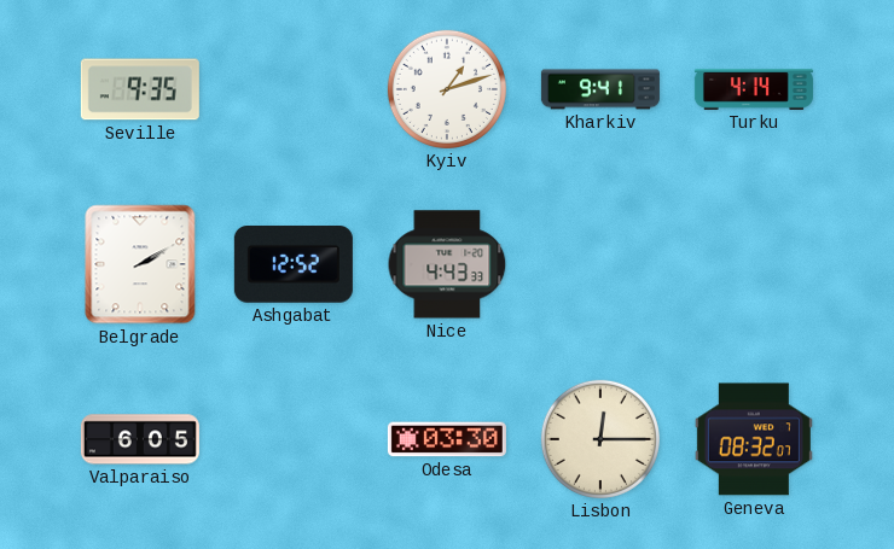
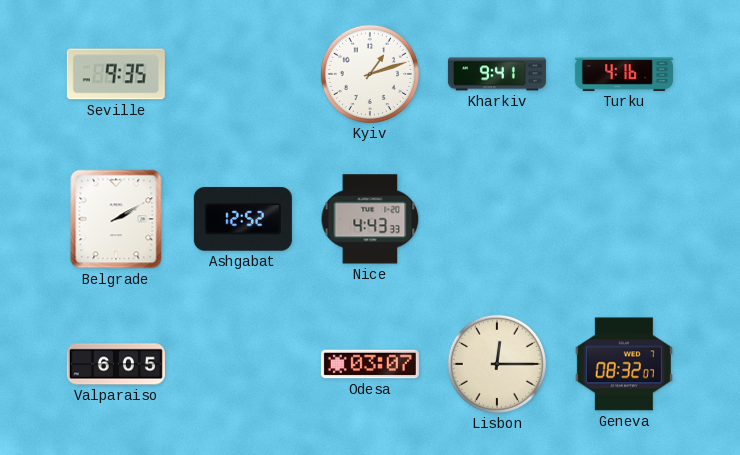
Turku: 4:14 -> 4:16 (624, 75)
Odesa: 03:30 -> 03:07 (370, 364)
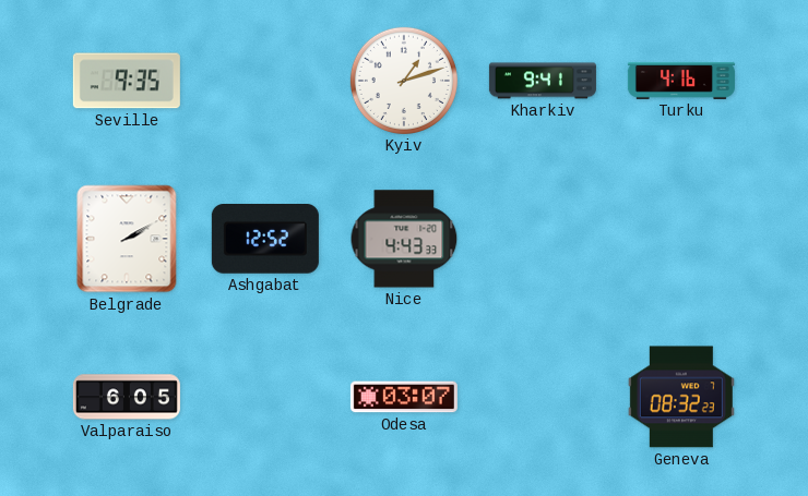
Lisbon: 12:15 -> none (497, 364)
Geneva: 08:32:07 -> 08:32:23 (681, 397)
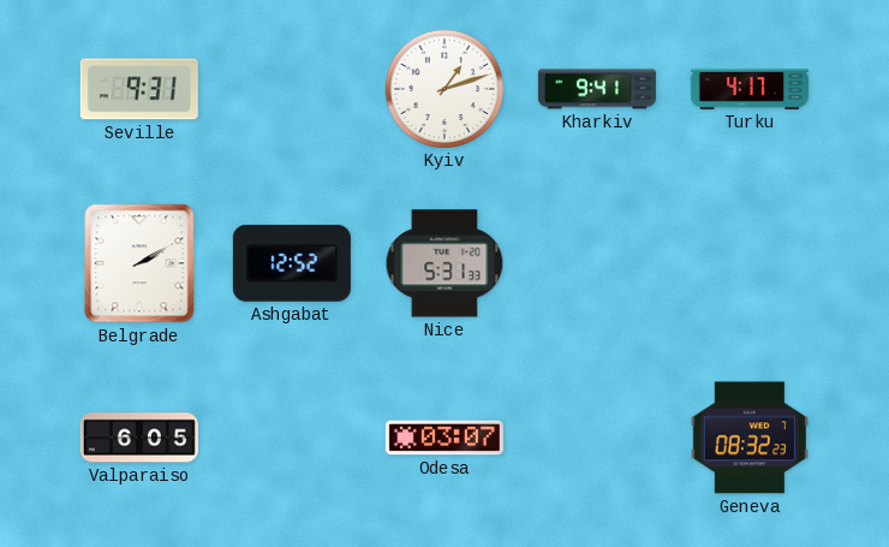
Seville: 9:35 -> 9:31 (139, 89)
Turku: 4:16 -> 4:17 (750, 90)
Nice: 4:43 -> 5:31 (444, 263)
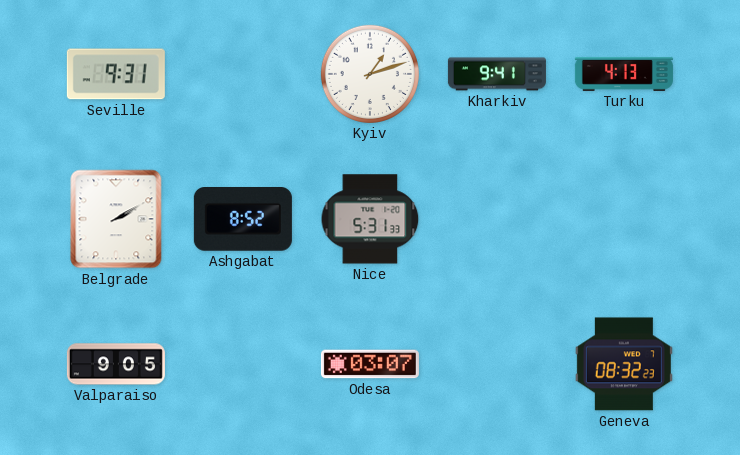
Turku: 4:17 -> 4:13 (624, 75)
Ashgabat: 12:52 -> 8:52 (243, 220)
Valparaiso: 6:05 -> 9:05 (116, 364)
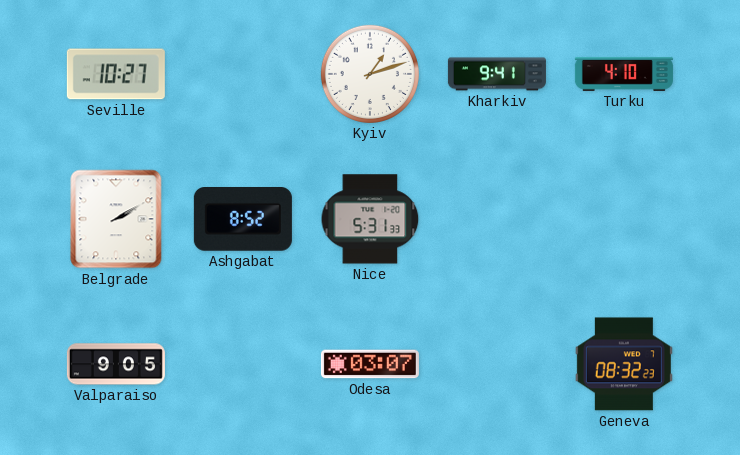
Seville: 9:31 -> 10:27 (116, 74)
Turku: 4:13 -> 4:10 (624, 75)
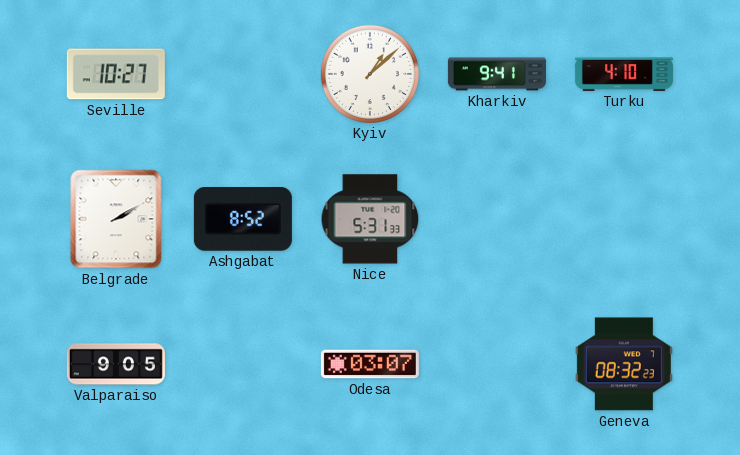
Kyiv: 1:12 -> 1:08 (370, 74)
